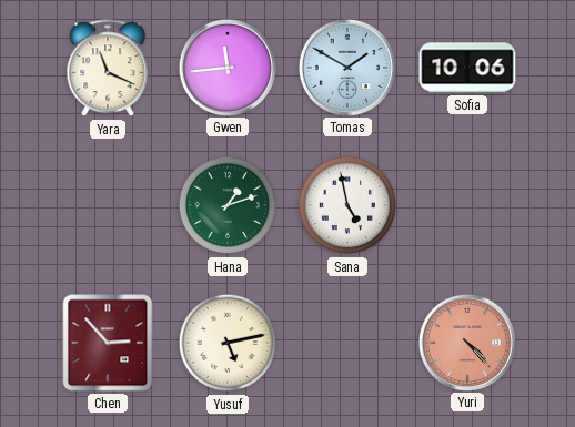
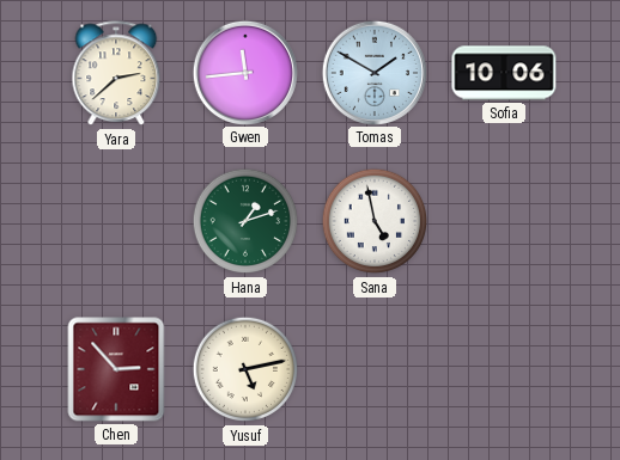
Yara: 11:19 -> 2:38 (116, 74)
Yuri: 4:23 -> none (466, 342)
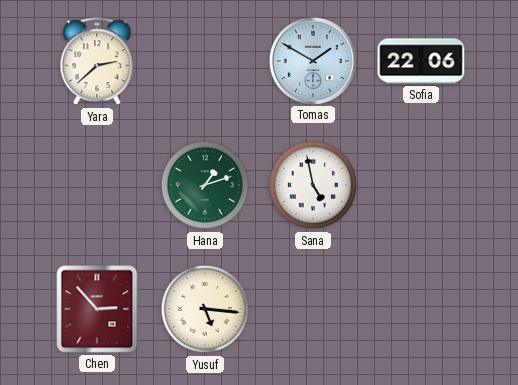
Gwen: 11:44 -> none (244, 72)
Sofia: 10:06 -> 22:06 (421, 61)
Yusuf: 5:13 -> 5:16 (205, 309)
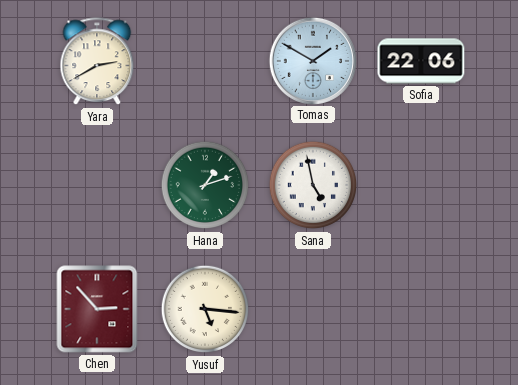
Yara: 2:38 -> 2:40 (97, 62)
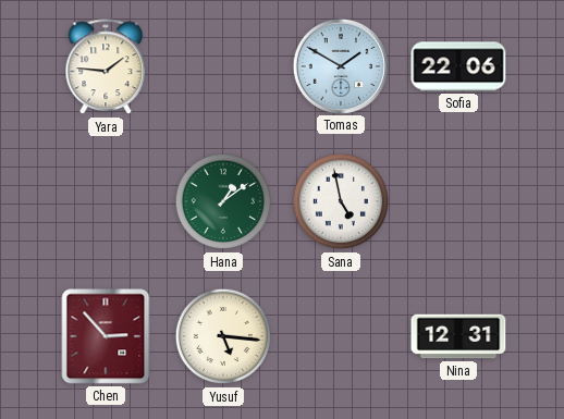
Yara: 2:40 -> 1:46 (106, 67)
Hana: 1:12 -> 1:09 (223, 201)
Nina: none -> 12:31 (458, 336)
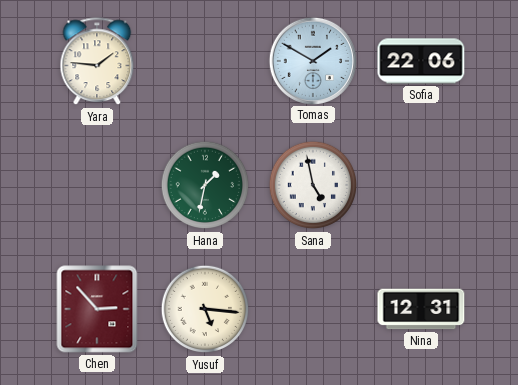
Hana: 1:09 -> 1:32 (205, 185)
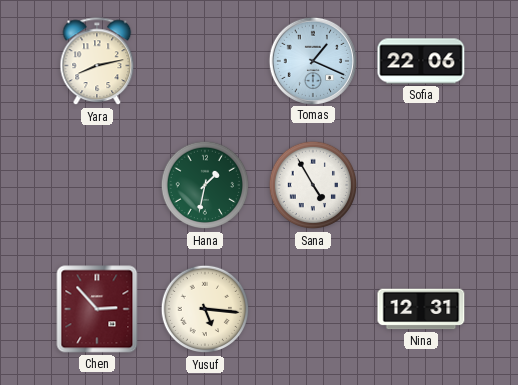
Yara: 1:46 -> 8:13 (97, 62)
Tomas: 1:50 -> 1:19 (312, 60)
Sana: 4:58 -> 4:55 (313, 185)
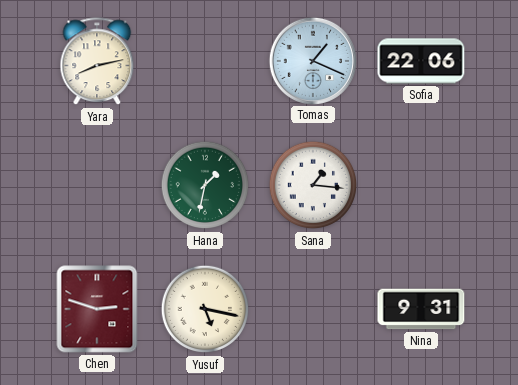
Sana: 4:55 -> 1:16 (313, 185)
Chen: 2:53 -> 2:48 (97, 309)
Yusuf: 5:16 -> 5:17 (205, 309)
Nina: 12:31 -> 9:31 (421, 309)
